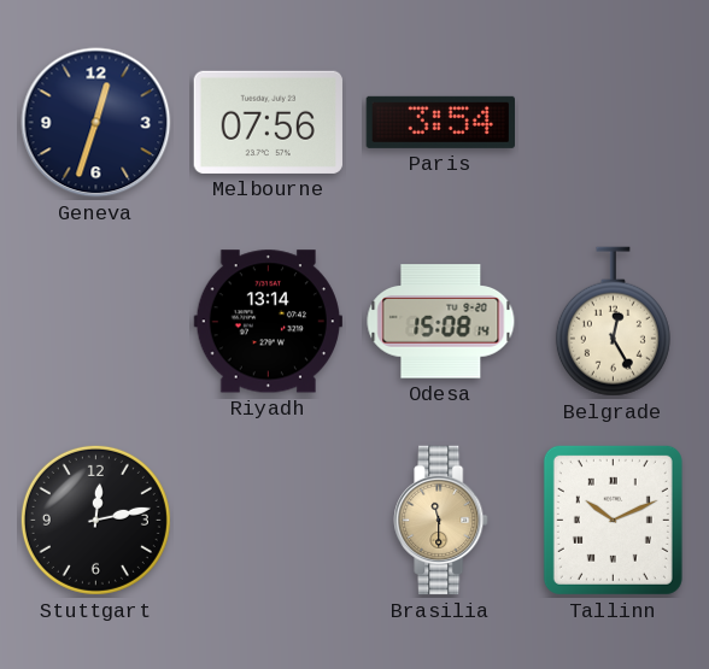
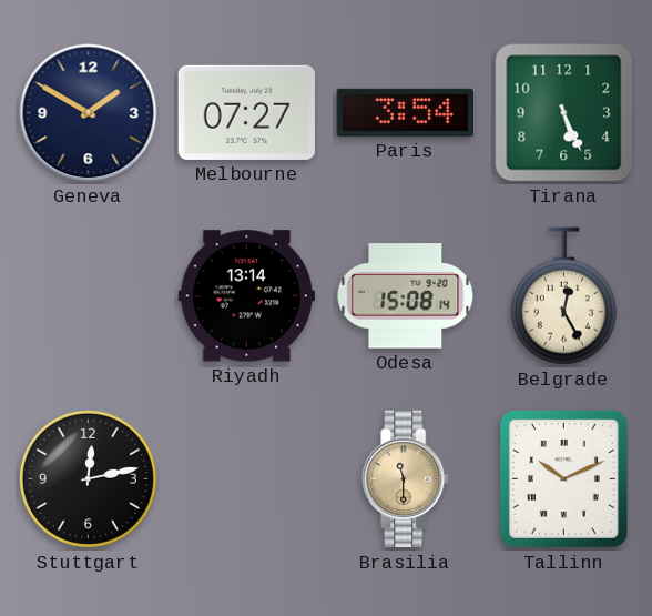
Geneva: 12:33 -> 1:50 (89, 113)
Melbourne: 07:56 -> 07:27 (246, 112)
Tirana: none -> 5:26 (564, 113)
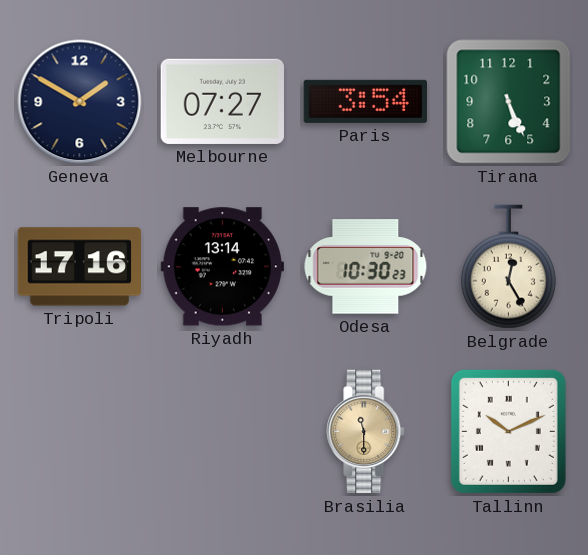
Tripoli: none -> 17:16 (79, 267)
Odesa: 15:08 -> 10:30 (366, 267)
Stuttgart: 12:13 -> none (88, 478)
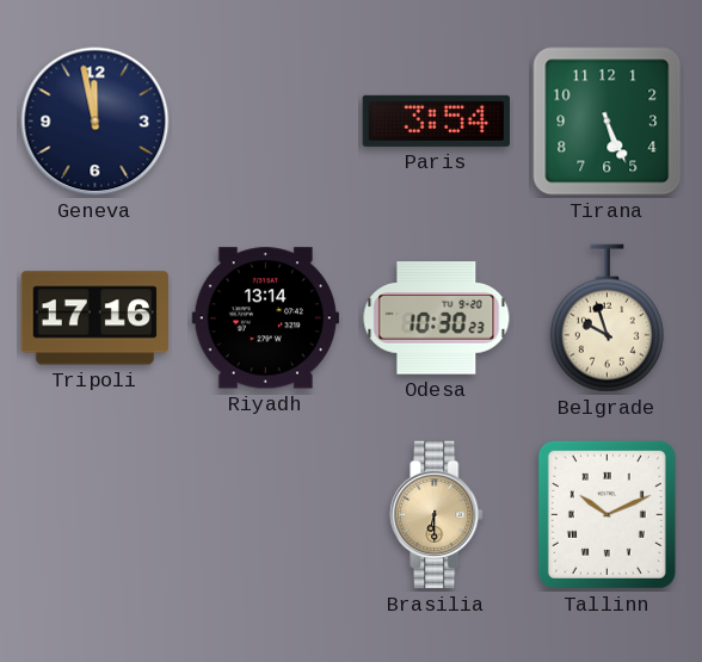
Geneva: 1:50 -> 11:58 (96, 122)
Melbourne: 07:27 -> none (222, 101)
Belgrade: 12:25 -> 9:57 (606, 318)
Brasilia: 11:30 -> 6:30 (437, 515)
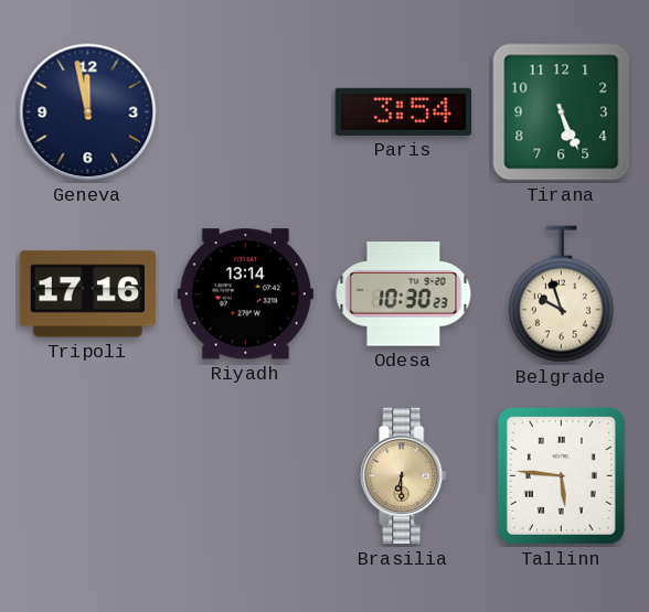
Tallinn: 10:11 -> 5:46 (561, 475)
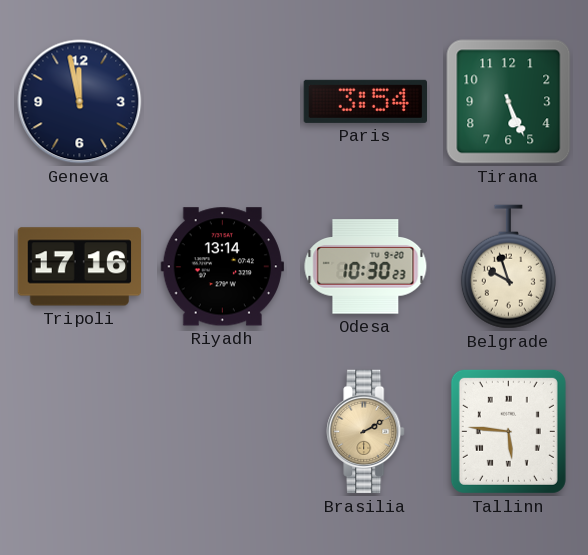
Brasilia: 6:30 -> 2:10 (366, 432)
